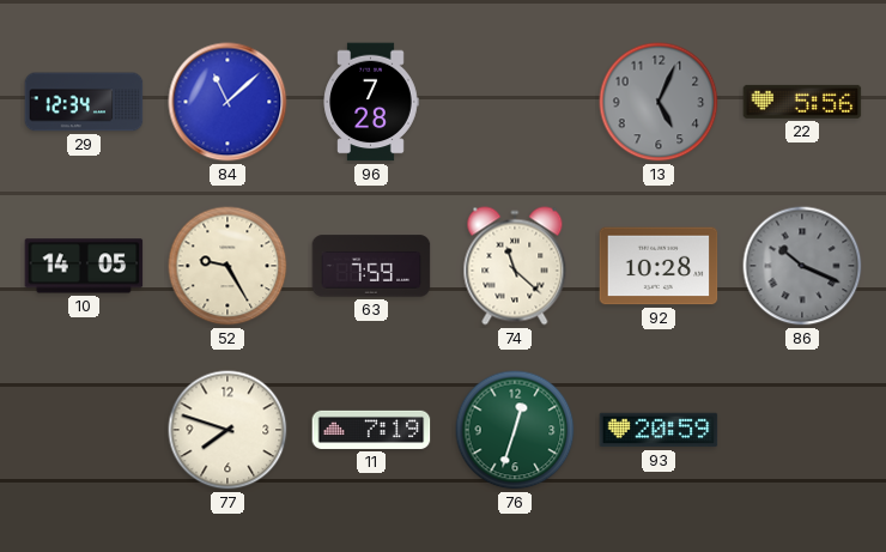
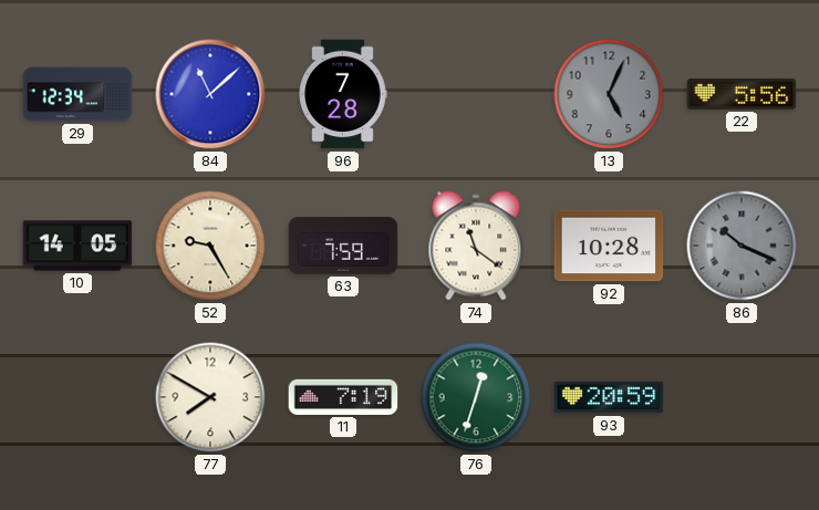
74: 11:22 -> 11:21 (476, 246)
77: 7:48 -> 7:50 (210, 397)
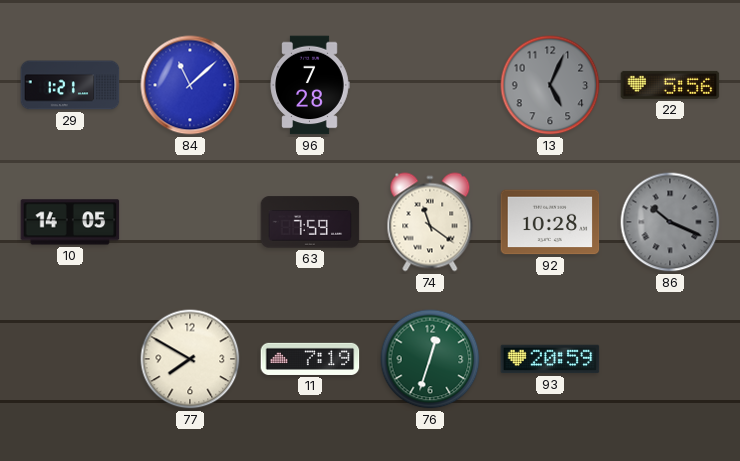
29: 12:34 -> 1:21 (70, 85)
52: 9:25 -> none (210, 246)
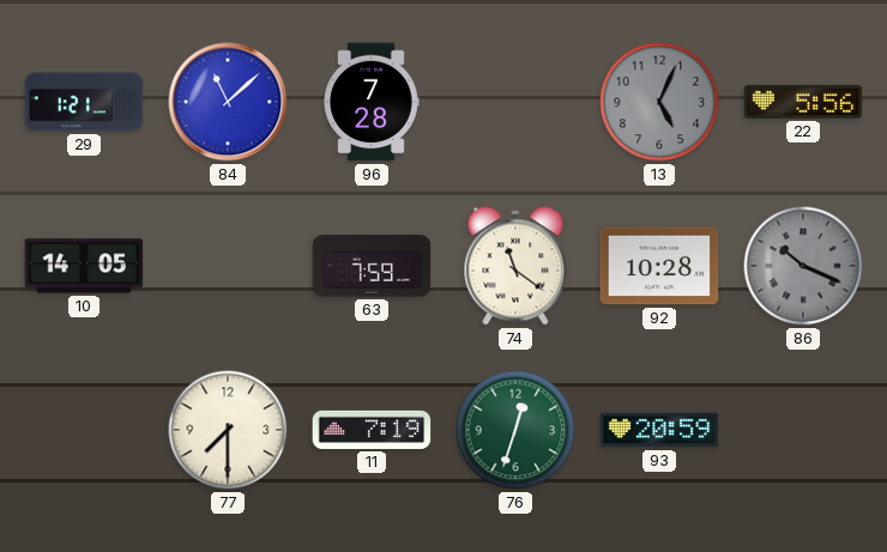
77: 7:50 -> 7:30 (228, 430)
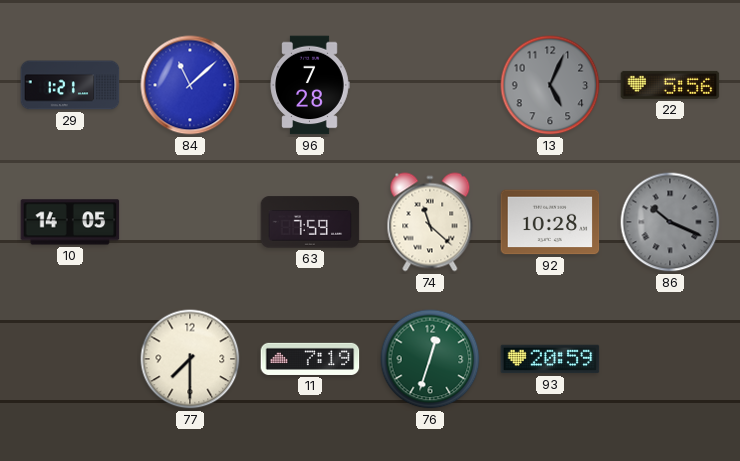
74: 11:21 -> 11:22 (430, 222)
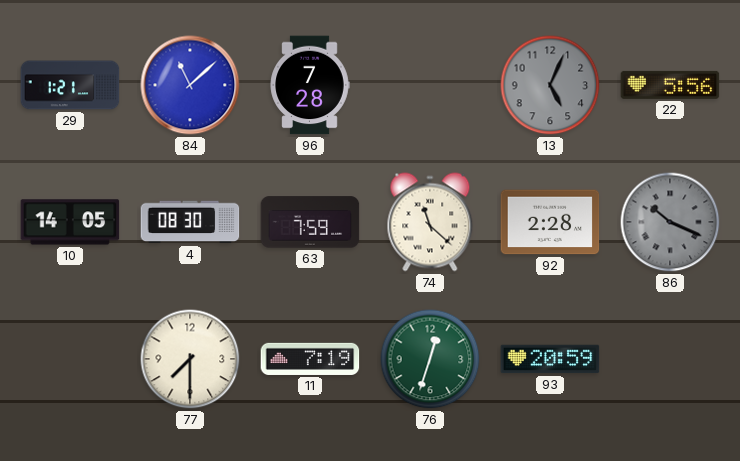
4: none -> 08:30 (190, 222)
92: 10:28 -> 2:28 (550, 222)
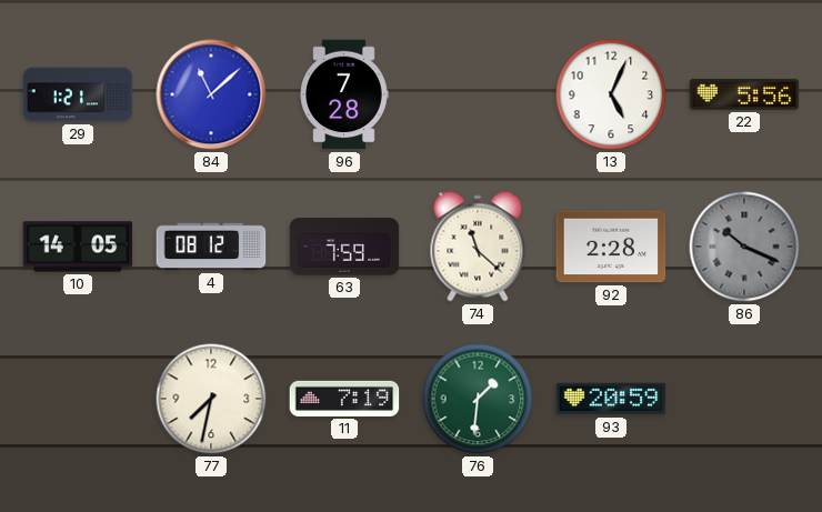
13 dial: grey -> white (611, 94)
4: 08:30 -> 08:12 (211, 247)
77: 7:30 -> 7:32 (211, 399)
76: 12:33 -> 1:31 (478, 399)
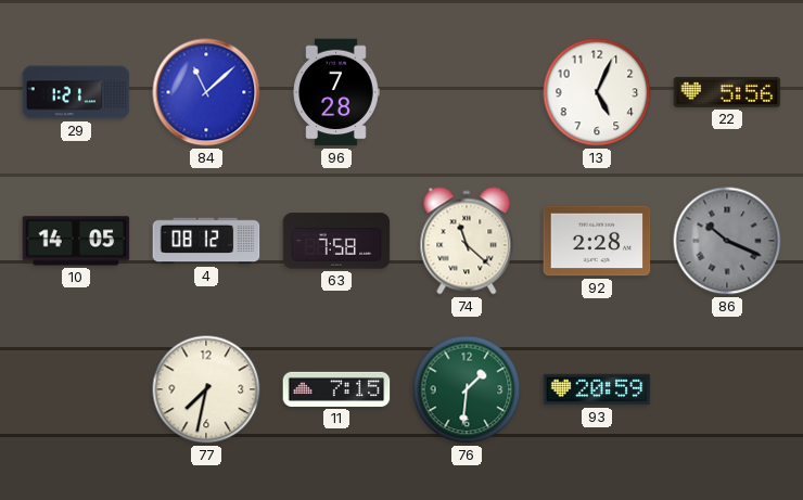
63: 7:59 -> 7:58 (336, 241)
11: 7:19 -> 7:15 (336, 389)
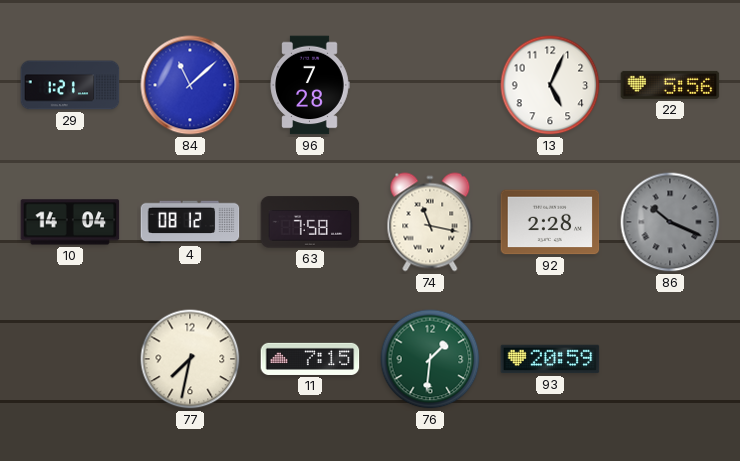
10: 14:05 -> 14:04 (70, 222)
74: 11:22 -> 11:17 (430, 222)
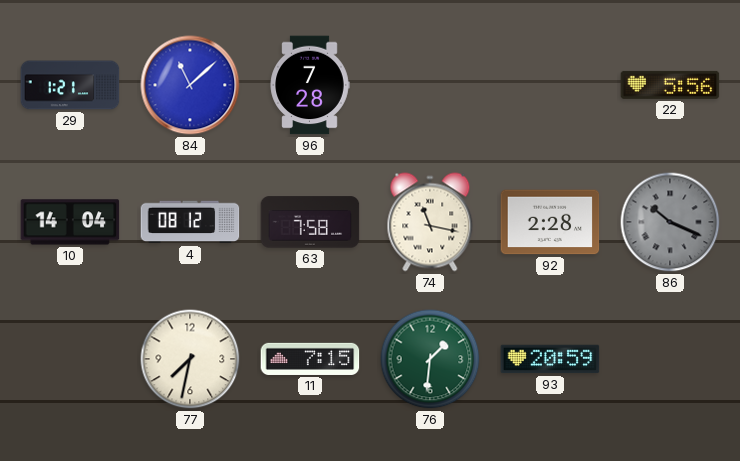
13: 5:04 -> none (550, 85)
